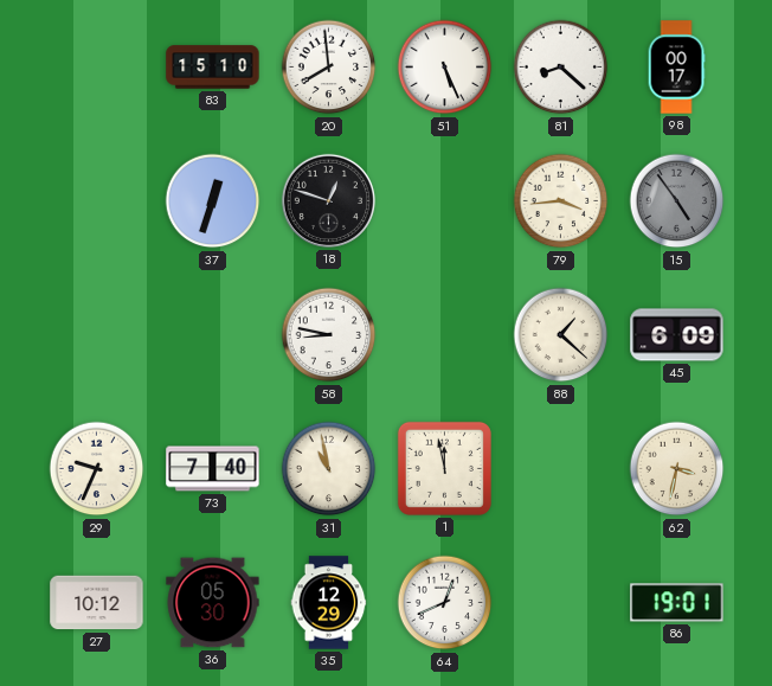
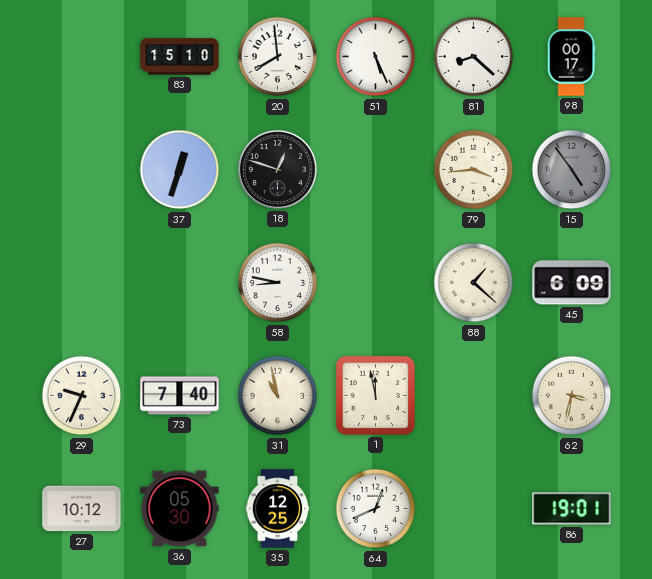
35: 12:29 -> 12:25 (278, 509)
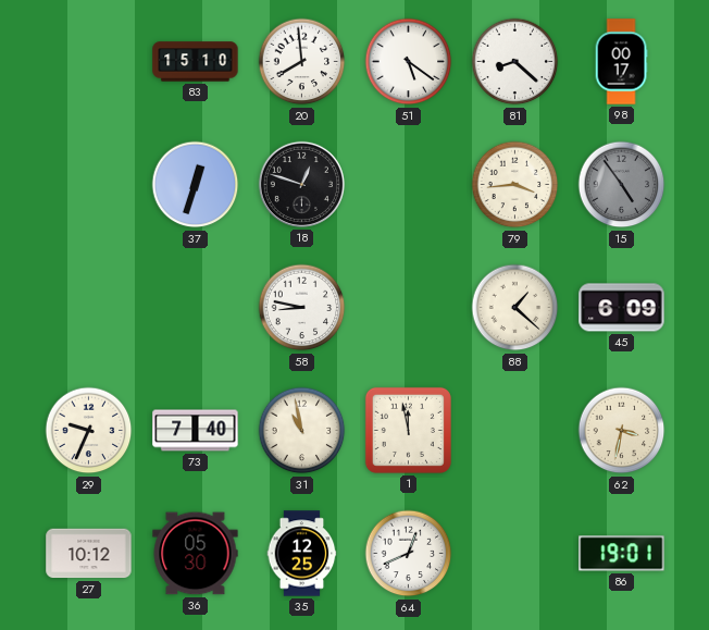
51: 5:26 -> 5:21 (409, 62)
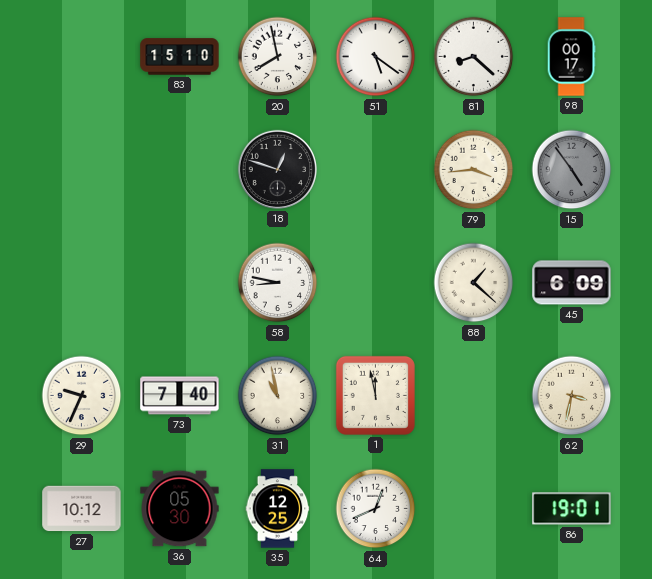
20: 7:59 -> 7:58 (278, 57)
37: 12:33 -> none (196, 185)
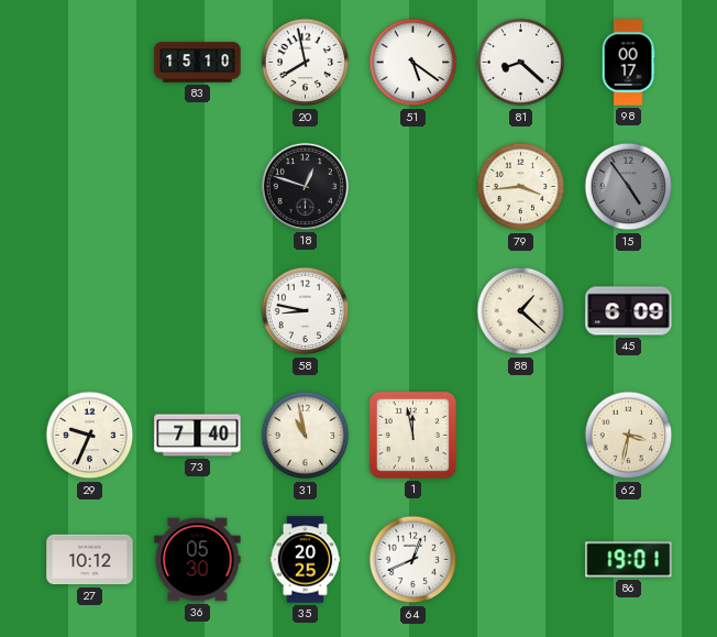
35: 12:25 -> 20:25 (306, 560)
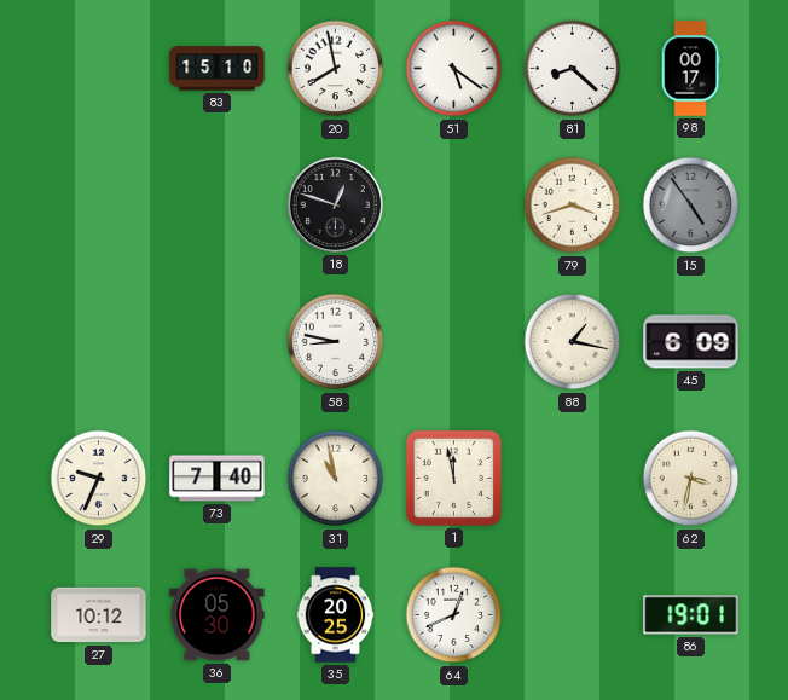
79: 3:44 -> 3:42 (573, 206)
88: 1:22 -> 1:17 (573, 342)
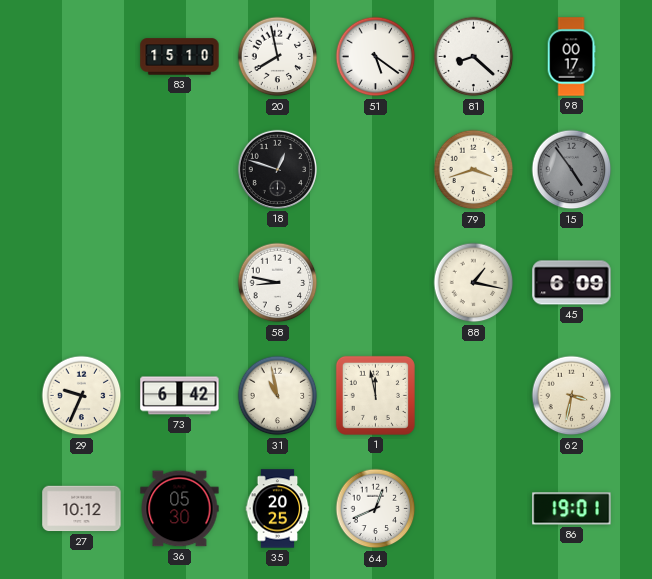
73: 7:40 -> 6:42 (180, 396)
